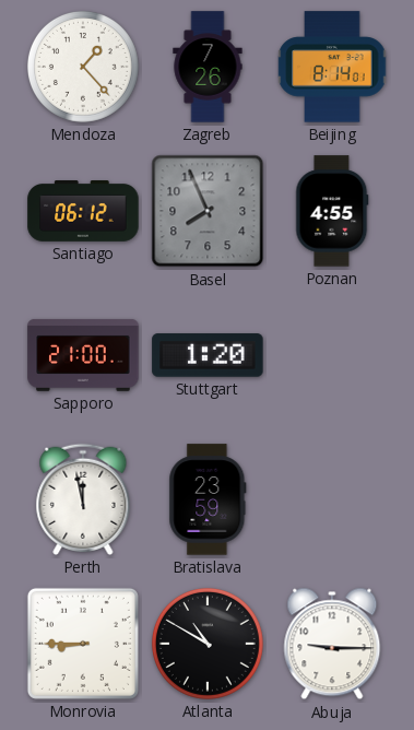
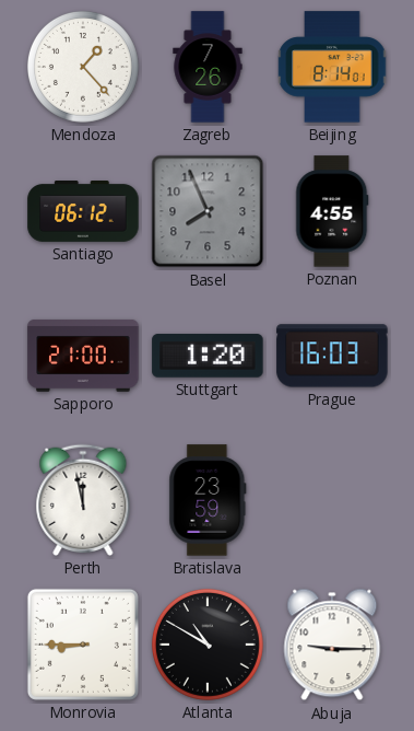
Prague: none -> 16:03 (332, 356)
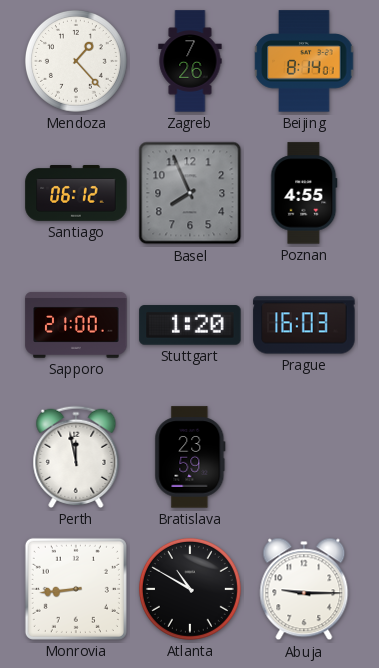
Monrovia: 8:45 -> 8:44 (76, 589)
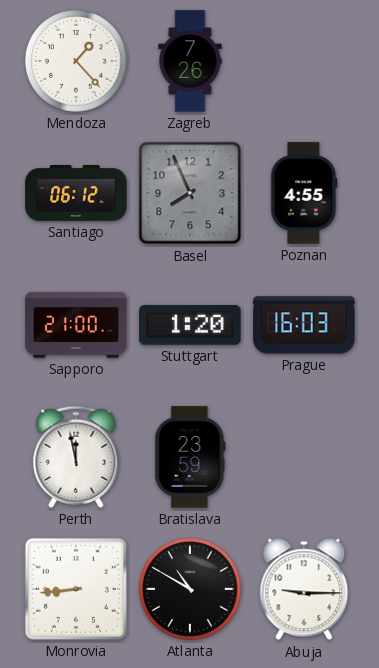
Beijing: 8:14 -> none (304, 61)
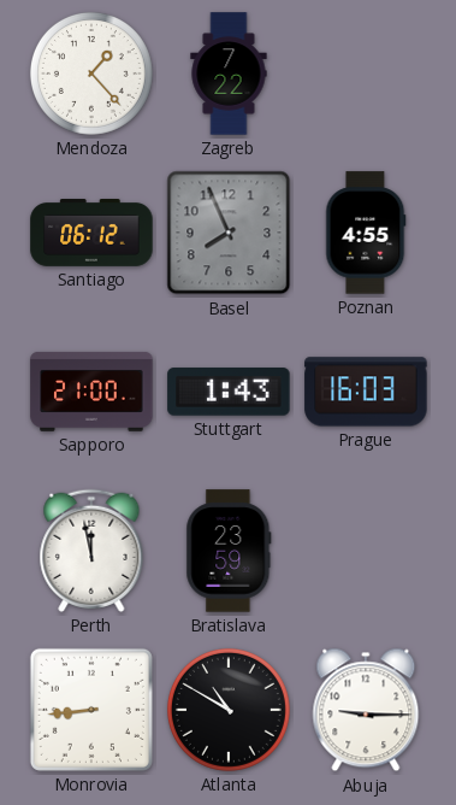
Zagreb: 7:26 -> 7:22 (229, 74)
Stuttgart: 1:20 -> 1:43 (229, 392)
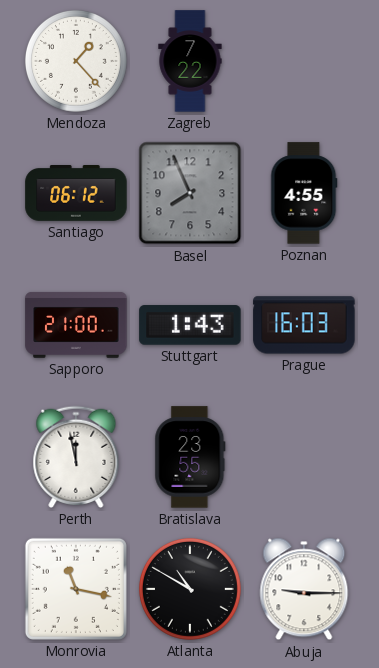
Bratislava: 23:59 -> 23:55 (190, 457)
Monrovia: 8:44 -> 11:17 (76, 589)
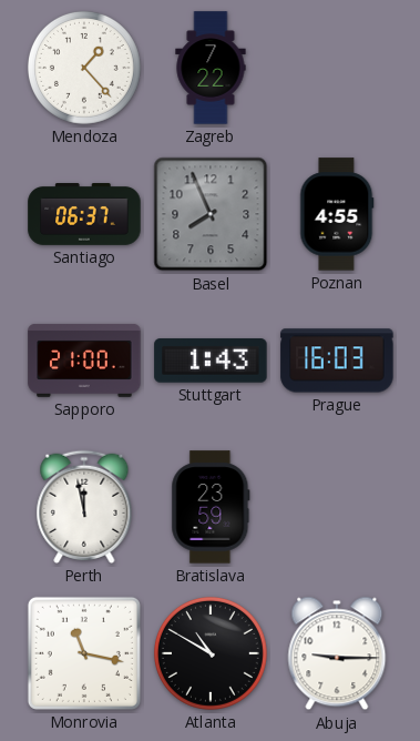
Santiago: 06:12 -> 06:37 (84, 215)
Bratislava: 23:55 -> 23:59 (211, 507)
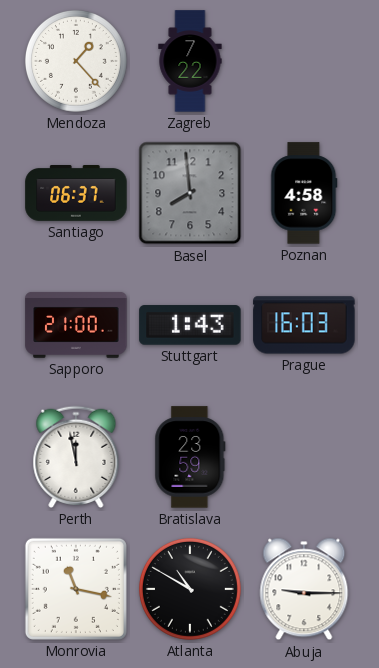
Basel: 7:56 -> 7:59 (190, 193)
Poznan: 4:55 -> 4:58 (304, 193)
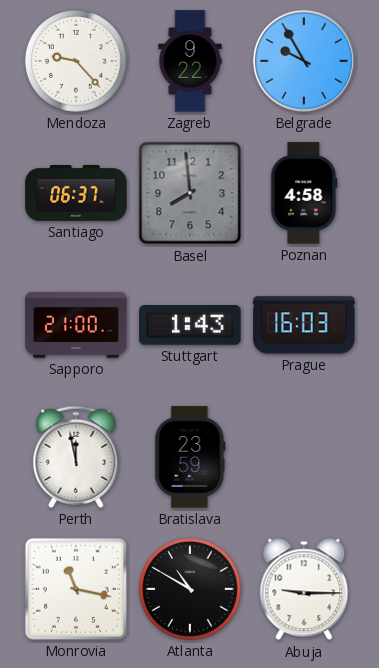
Mendoza: 1:23 -> 9:23 (76, 61)
Zagreb: 7:22 -> 9:22 (190, 61)
Belgrade: none -> 9:55 (304, 61)
